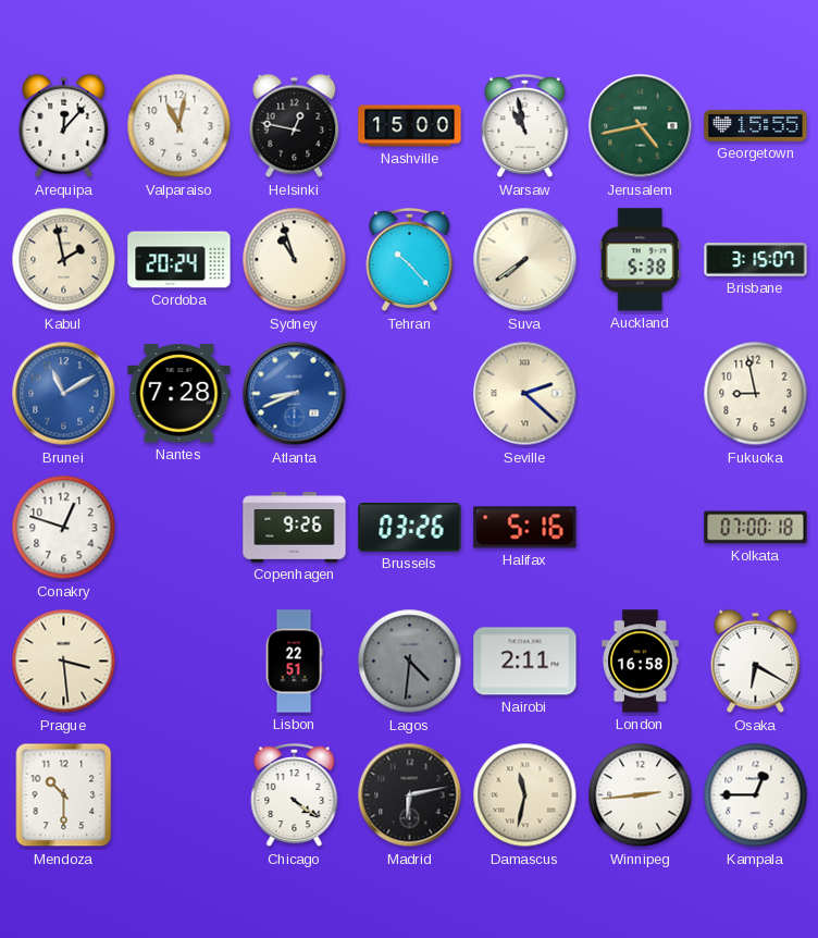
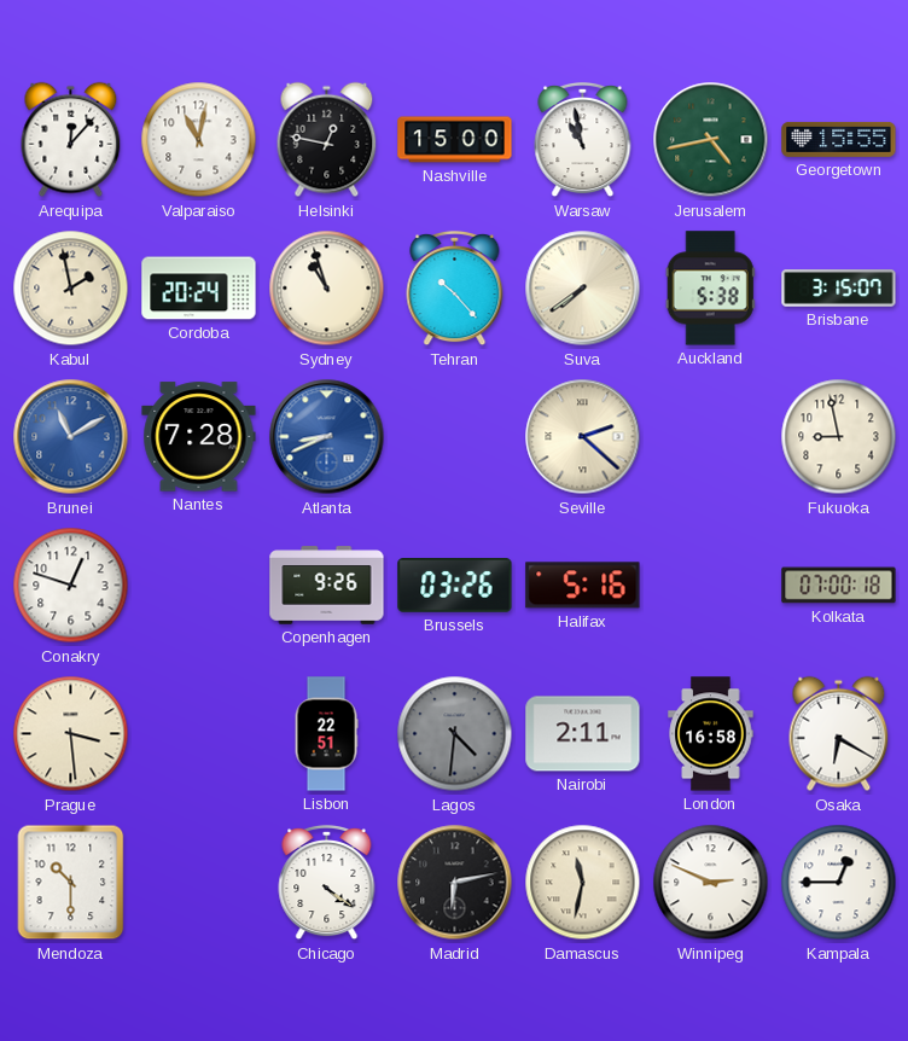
Winnipeg: 2:44 -> 2:49 (711, 883)
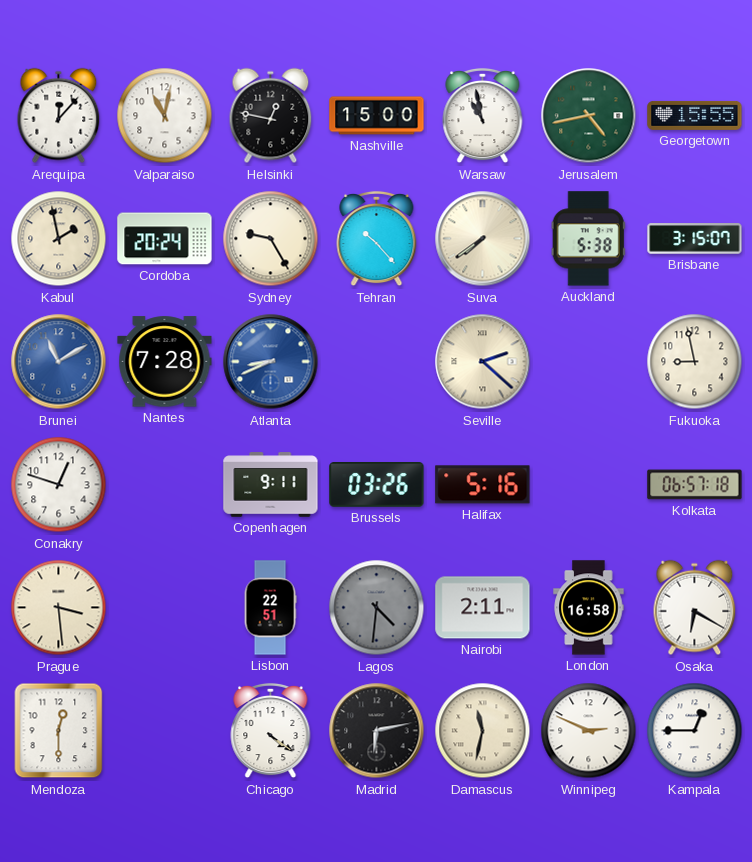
Sydney: 10:57 -> 9:25 (271, 239)
Copenhagen: 9:26 -> 9:11 (271, 485)
Kolkata: 07:00 -> 06:57 (695, 485)
Mendoza: 10:30 -> 12:30 (59, 731)
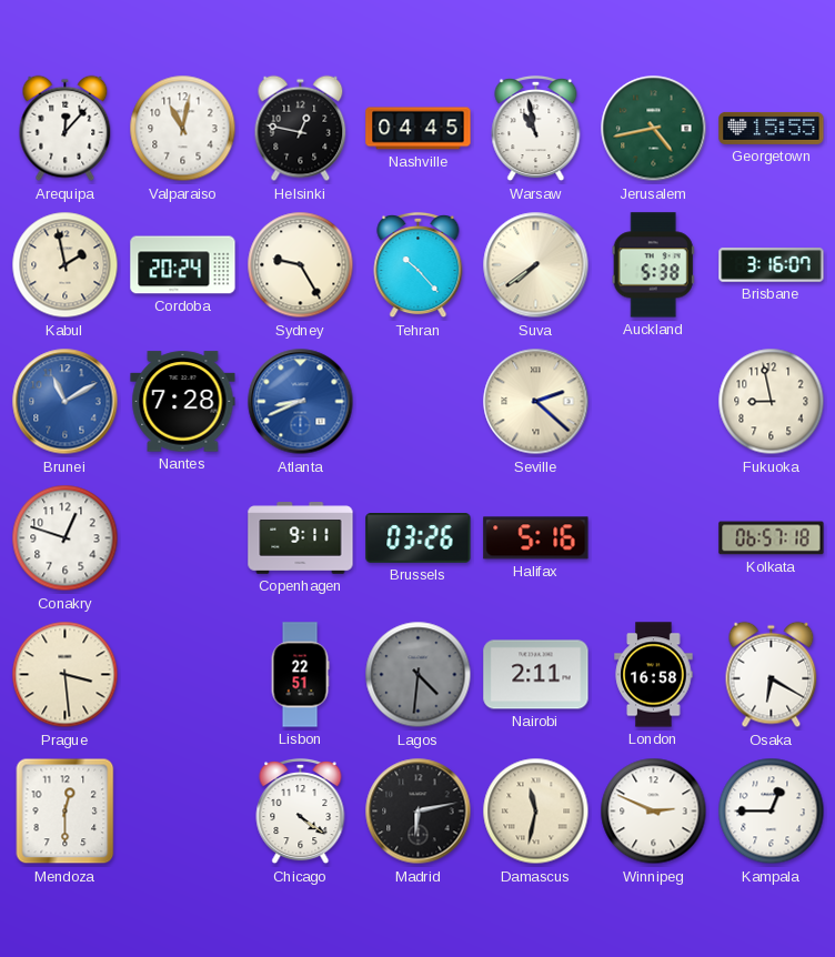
Nashville: 15:00 -> 04:45 (419, 129)
Brisbane: 3:15 -> 3:16 (772, 265)
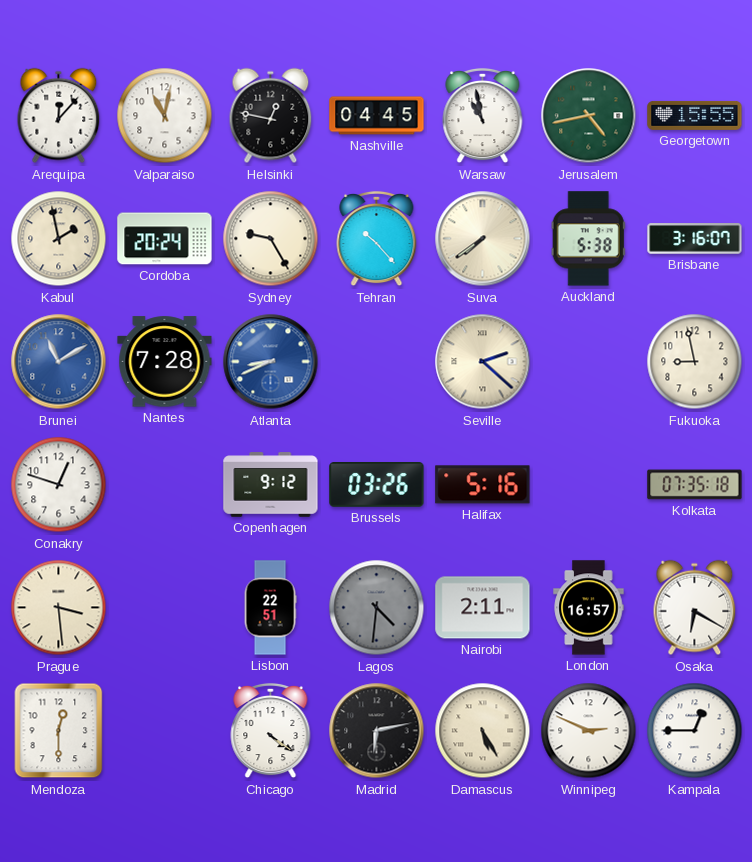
Copenhagen: 9:11 -> 9:12 (271, 485)
Kolkata: 06:57 -> 07:35 (695, 485)
London: 16:58 -> 16:57 (589, 608)
Damascus: 11:32 -> 5:25 (483, 731)
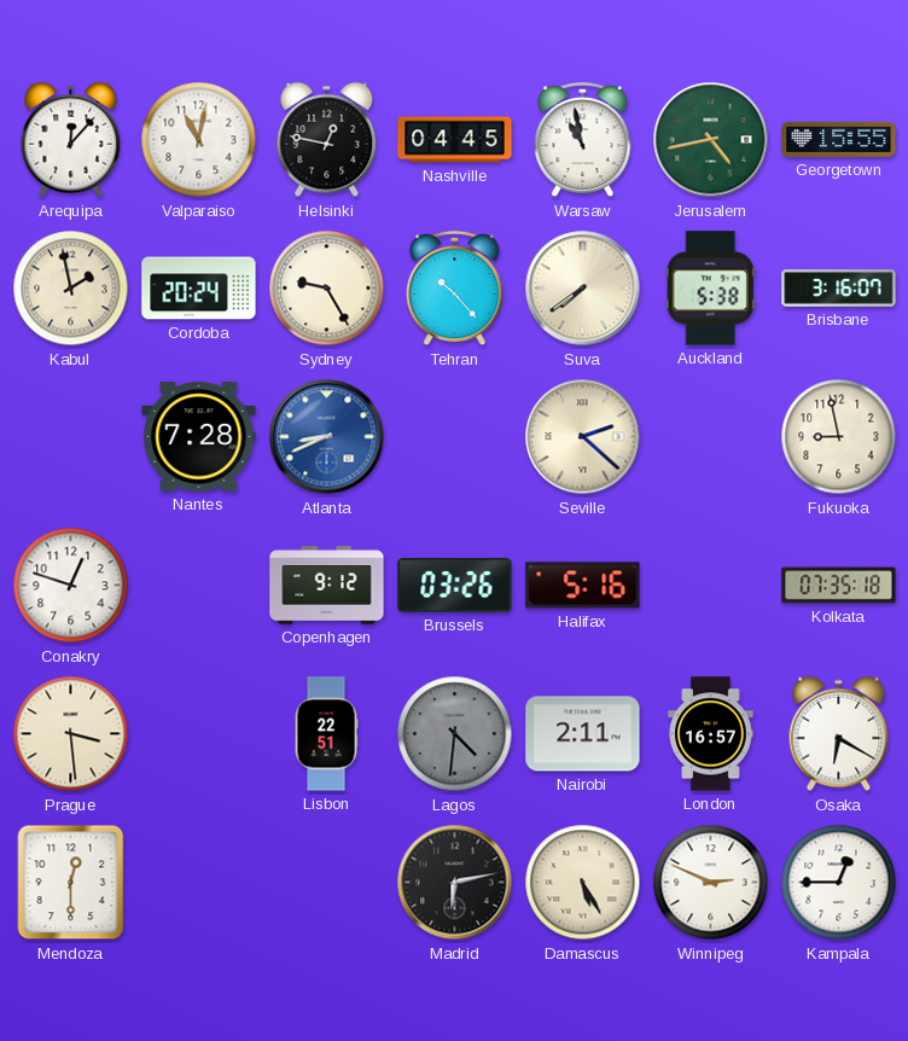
Brunei: 11:10 -> none (59, 362)
Chicago: 4:21 -> none (271, 731)
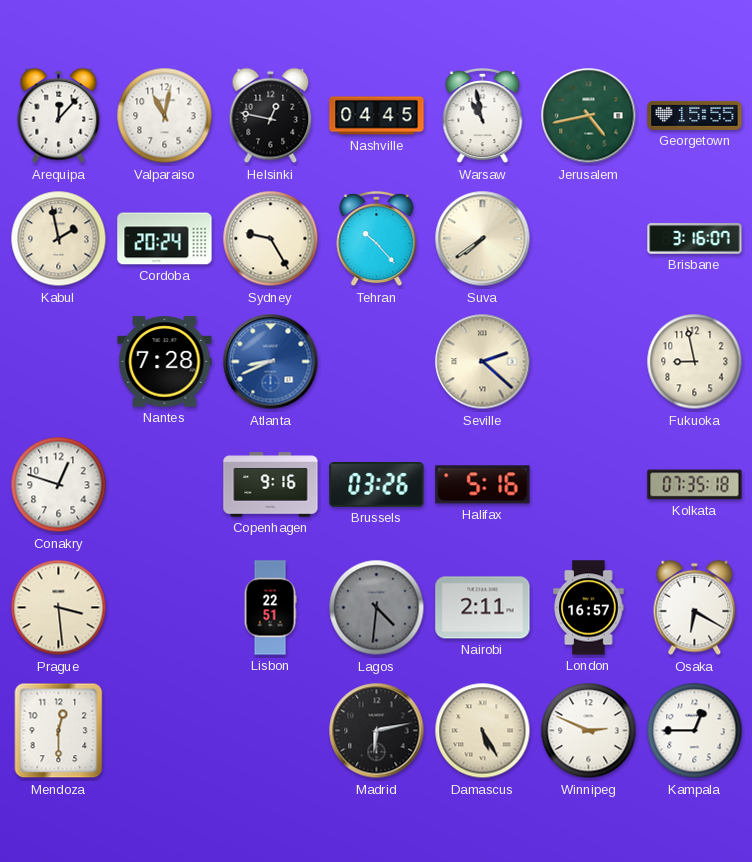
Auckland: 5:38 -> none (710, 289)
Copenhagen: 9:12 -> 9:16 (271, 485)
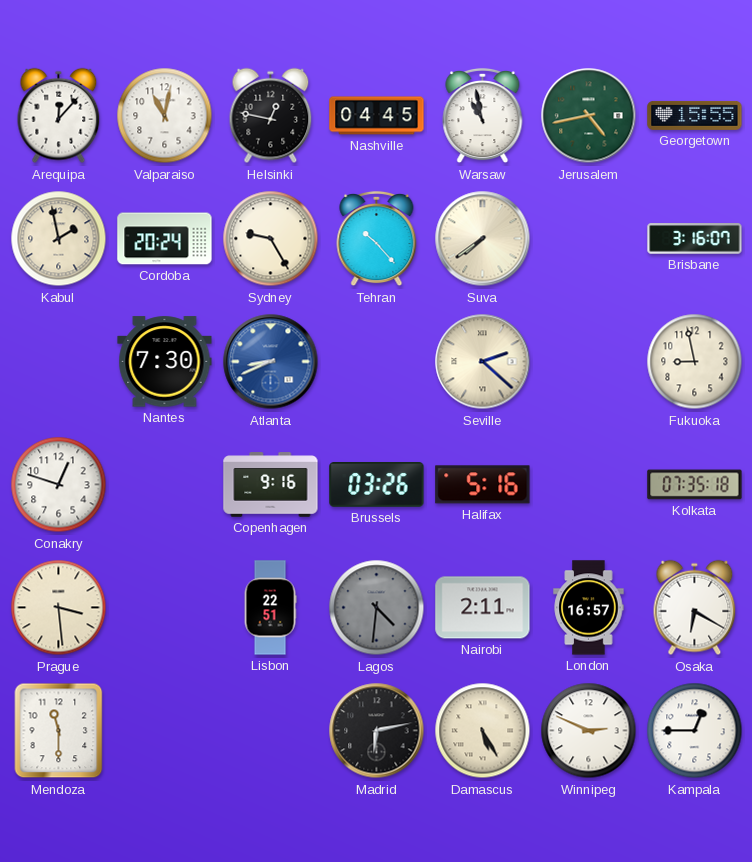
Nantes: 7:28 -> 7:30 (165, 362)
Mendoza: 12:30 -> 11:30 (59, 731)
